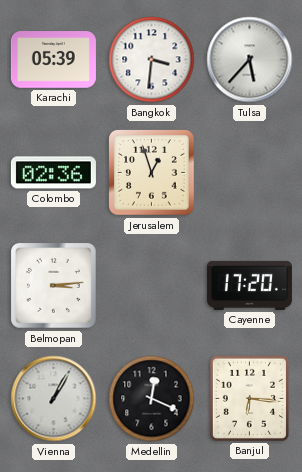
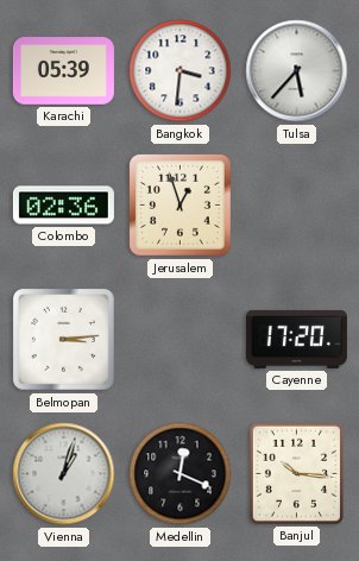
Vienna: 1:05 -> 1:03 (64, 474)
Banjul: 6:16 -> 10:16 (296, 473)
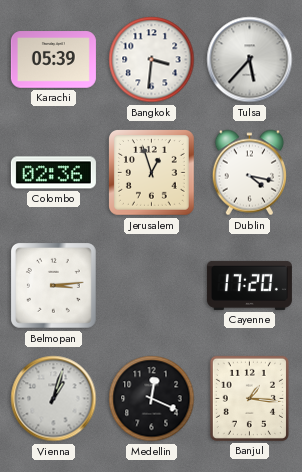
Dublin: none -> 4:17 (249, 173)
Banjul: 10:16 -> 1:16 (249, 398)
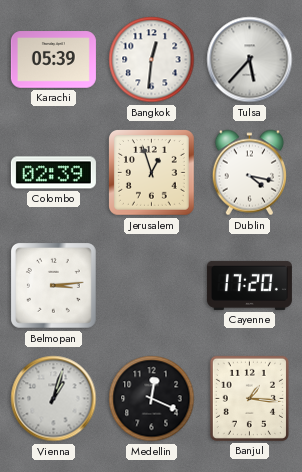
Bangkok: 3:31 -> 12:31 (152, 60)
Colombo: 02:36 -> 02:39 (53, 173)
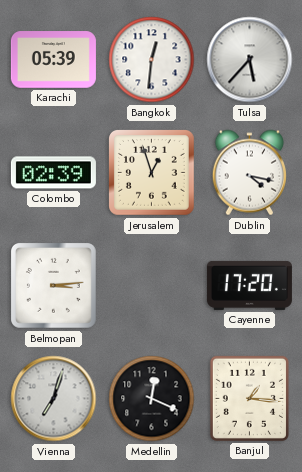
Vienna: 1:03 -> 7:03 (54, 399)
